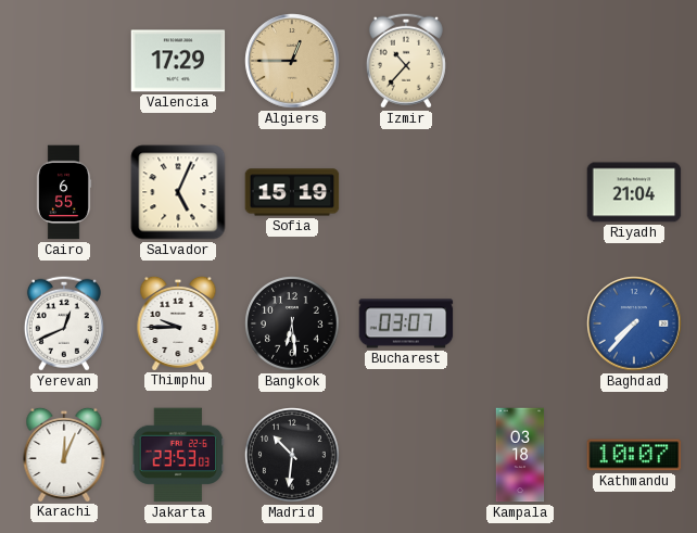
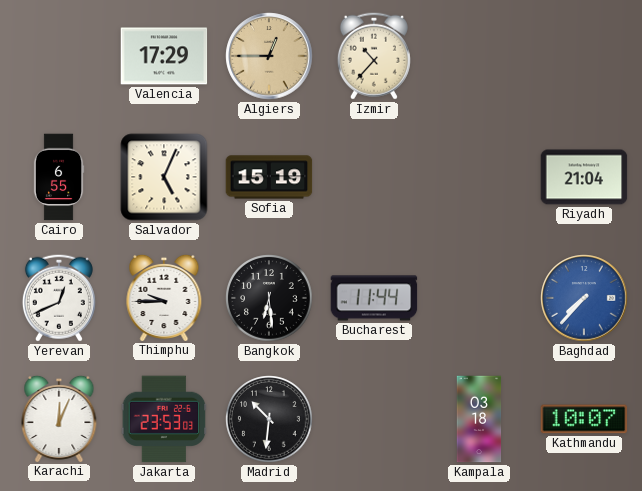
Bucharest: 03:07 -> 11:44 (374, 298)
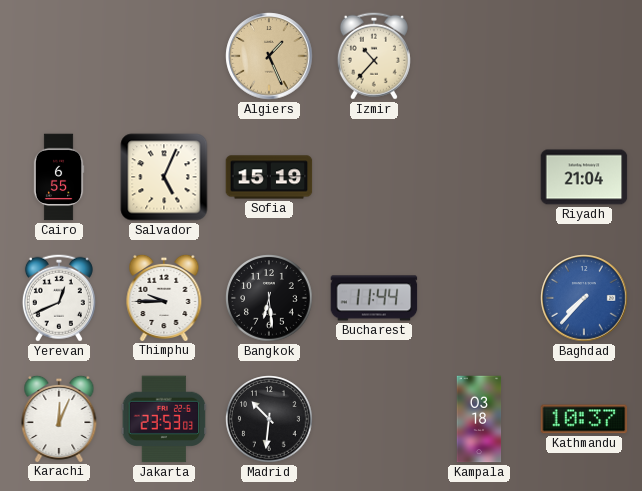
Valencia: 17:29 -> none (164, 56)
Algiers: 12:45 -> 1:26 (269, 56)
Kathmandu: 10:07 -> 10:37 (584, 419)
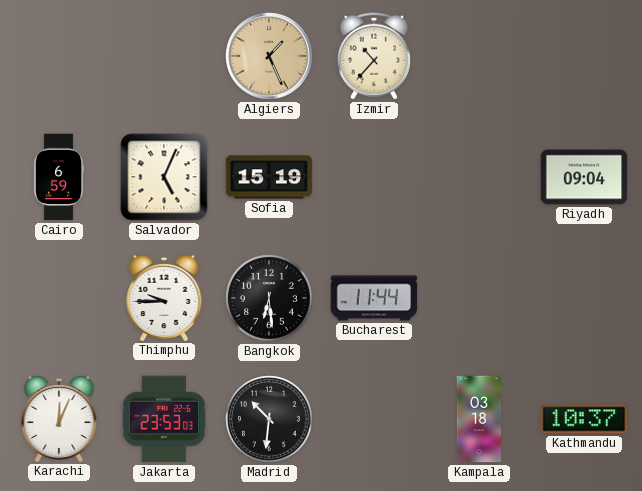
Cairo: 6:55 -> 6:59 (59, 177)
Riyadh: 21:04 -> 09:04 (584, 177)
Yerevan: 12:41 -> none (59, 298)
Baghdad: 7:37 -> none (584, 298)
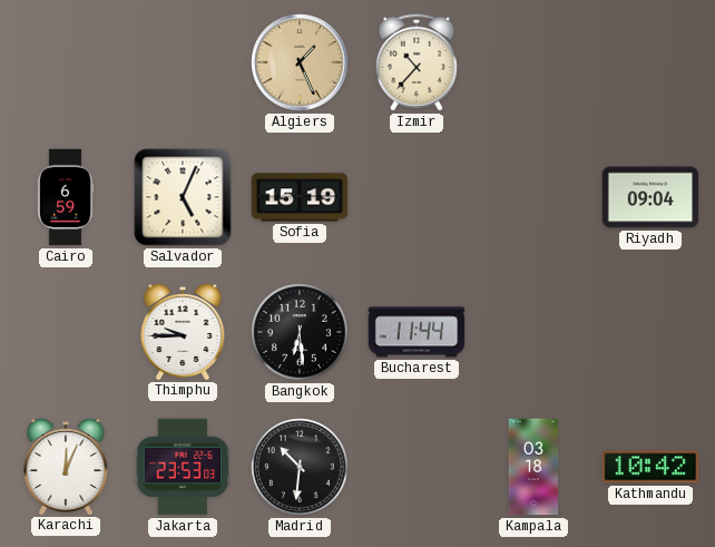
Kathmandu: 10:37 -> 10:42 (650, 467)
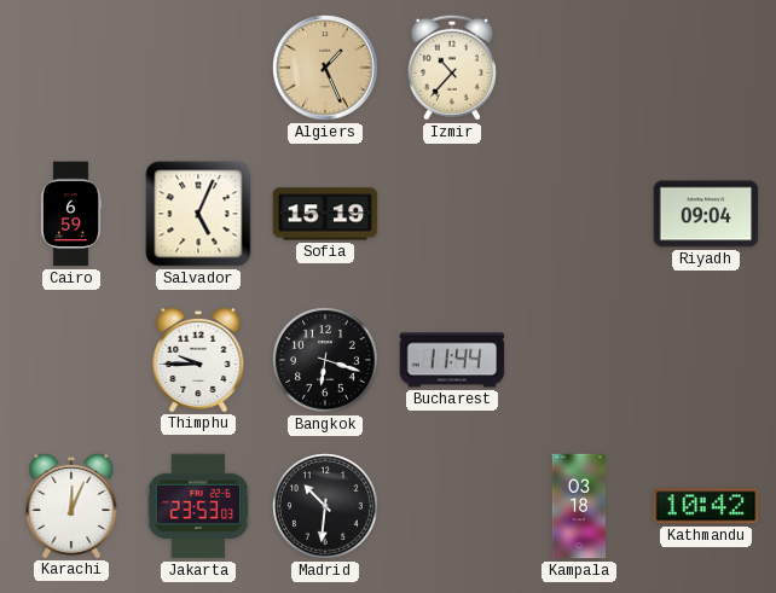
Bangkok: 6:29 -> 6:18 (325, 360)
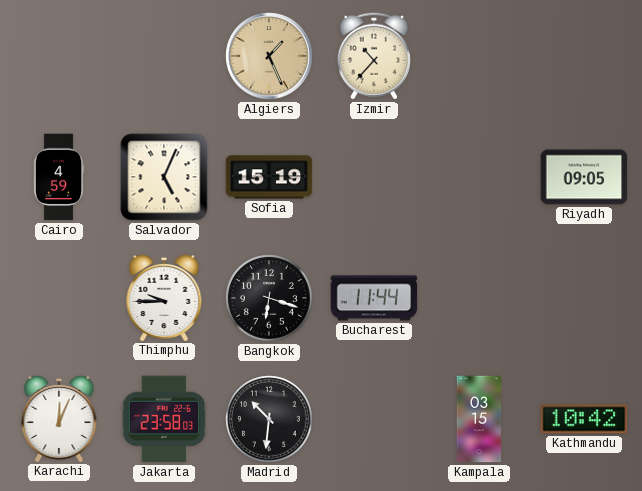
Cairo: 6:59 -> 4:59 (59, 177)
Riyadh: 09:04 -> 09:05 (584, 177)
Jakarta: 23:53 -> 23:58 (164, 419)
Kampala: 03:18 -> 03:15 (479, 419)
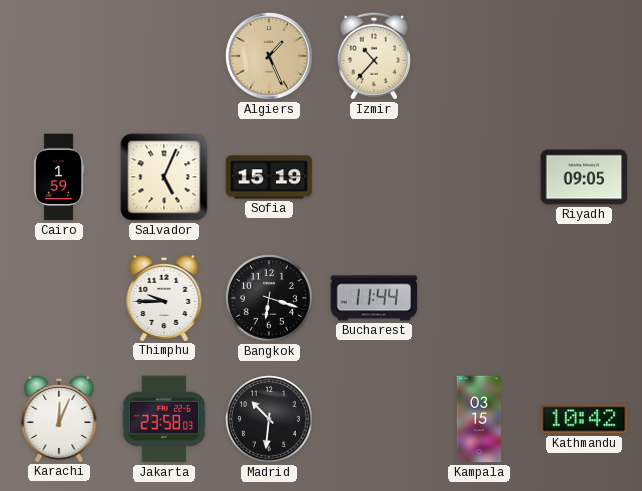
Cairo: 4:59 -> 1:59 (59, 177)
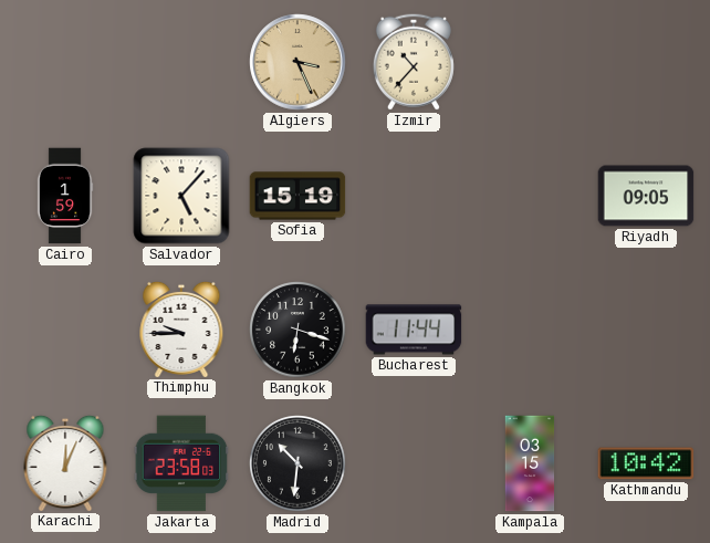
Algiers: 1:26 -> 3:26 (297, 62)
Salvador: 5:04 -> 5:07 (181, 196)
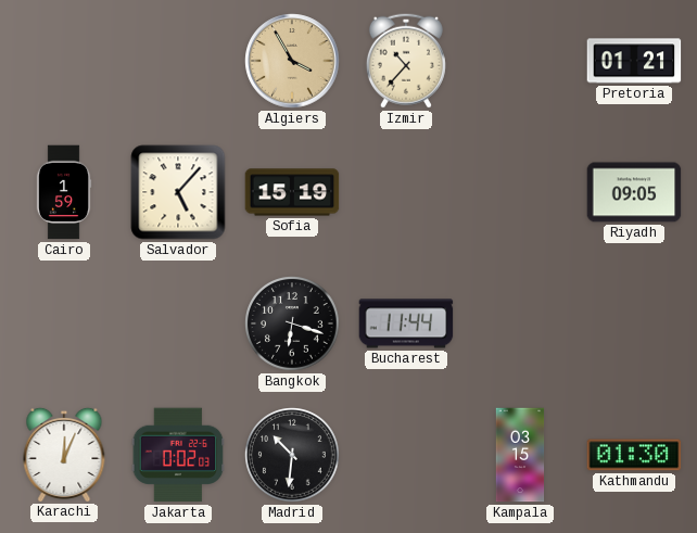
Algiers: 3:26 -> 3:55 (292, 61)
Pretoria: none -> 01:21 (634, 61)
Thimphu: 9:45 -> none (181, 328)
Jakarta: 23:58 -> 0:02 (178, 455)
Kathmandu: 10:42 -> 01:30 (634, 455)
